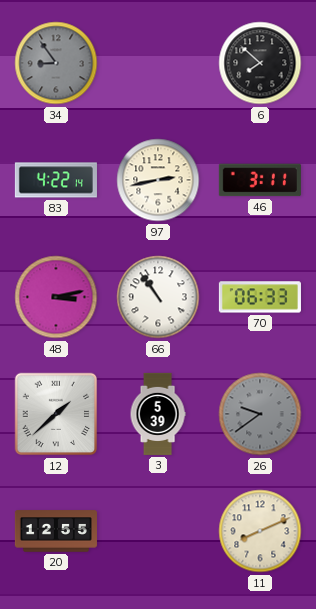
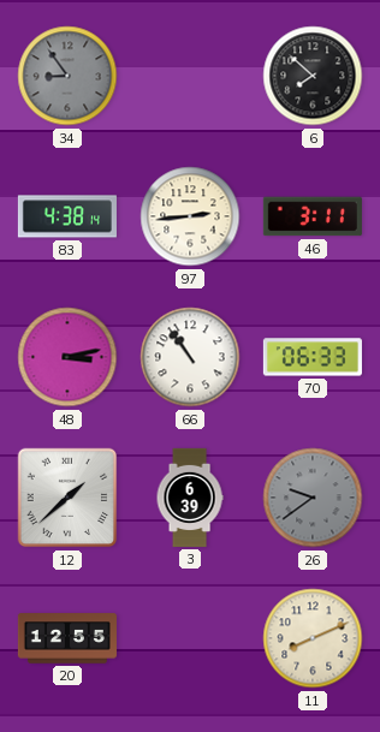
83: 4:22 -> 4:38 (67, 216)
97: 2:43 -> 2:44 (190, 216)
3: 5:39 -> 6:39 (190, 498)
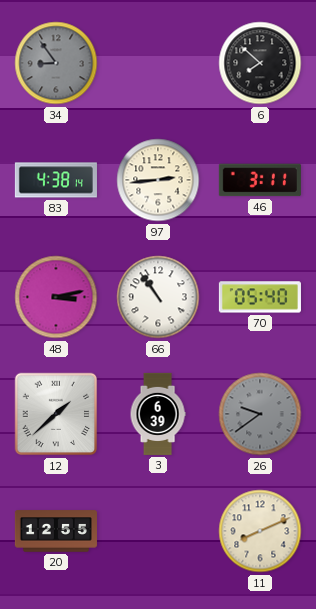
70: 06:33 -> 05:40 (260, 297)
